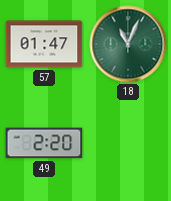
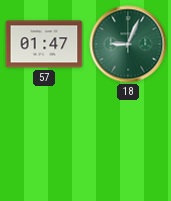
18: 11:04 -> 9:04 (128, 44)
49: 2:20 -> none (44, 143)
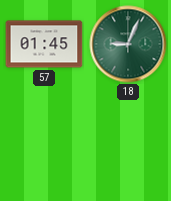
57: 01:47 -> 01:45 (44, 44)
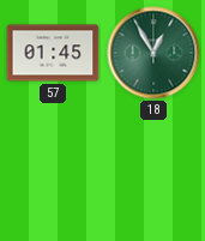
18: 9:04 -> 12:55 (153, 53)
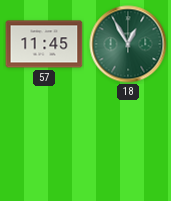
57: 01:45 -> 11:45 (44, 44)
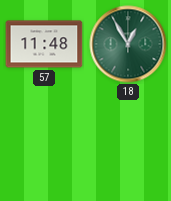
57: 11:45 -> 11:48 (44, 44)
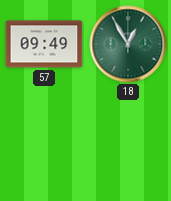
57: 11:48 -> 09:49 (44, 44)
